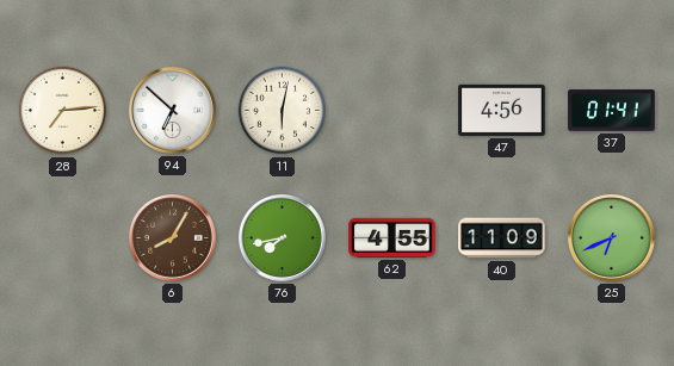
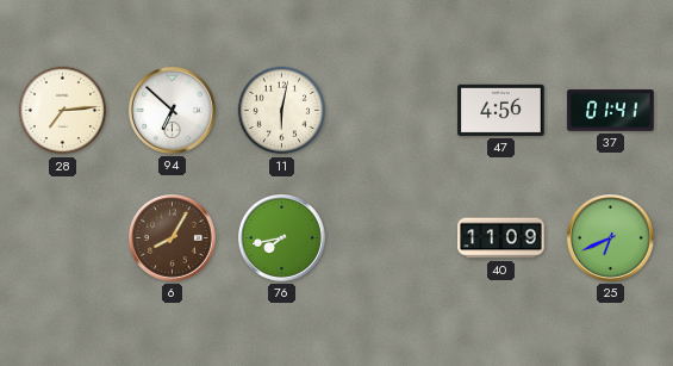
62: 4:55 -> none (392, 237)
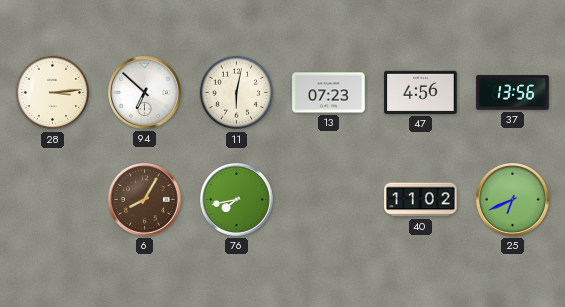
28: 7:14 -> 3:14 (53, 93)
13: none -> 07:23 (329, 93)
37: 01:41 -> 13:56 (513, 93)
40: 11:09 -> 11:02 (421, 200)
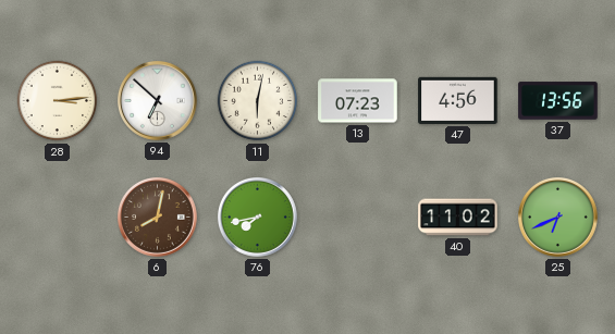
6: 8:05 -> 8:02 (158, 218)
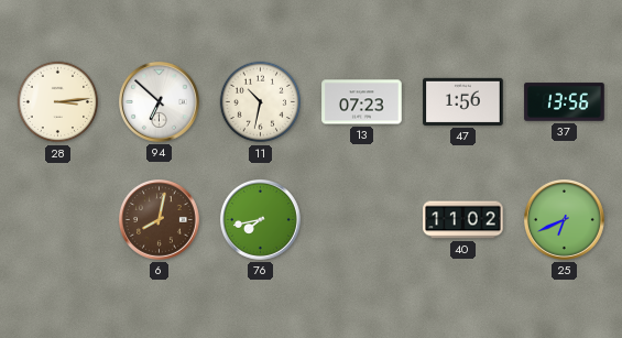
11: 6:02 -> 10:32 (261, 102)
47: 4:56 -> 1:56 (463, 101)
